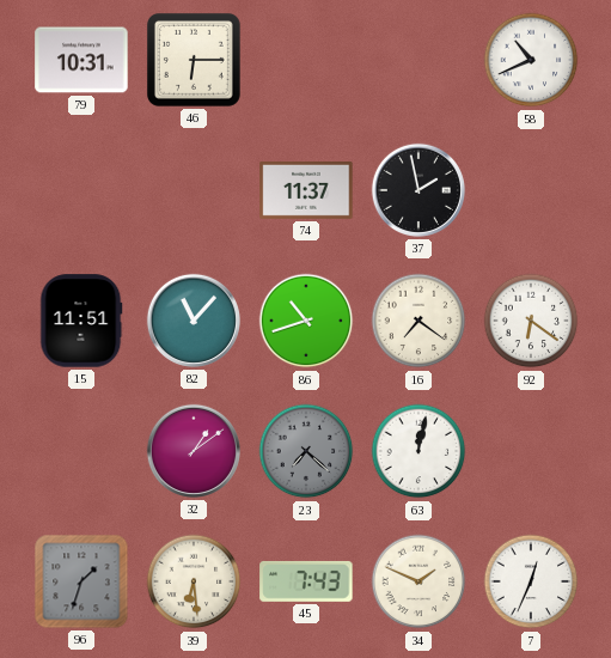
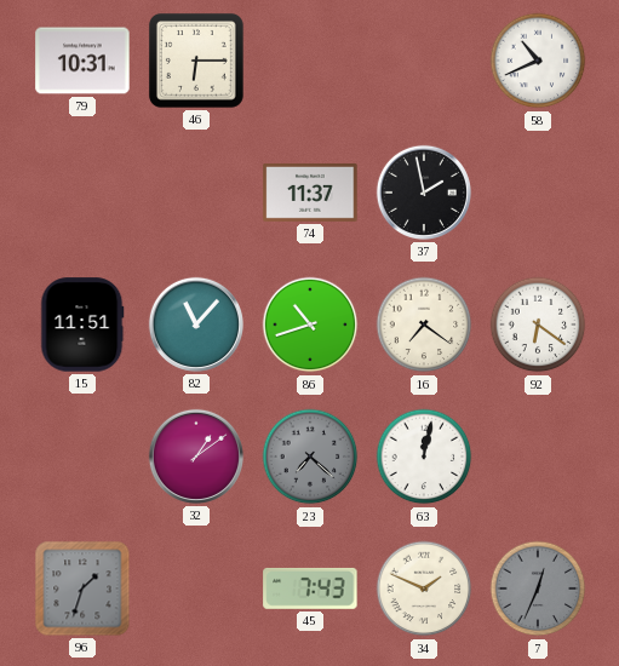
39: 6:29 -> none (194, 581)
7 dial: white -> grey (538, 589)
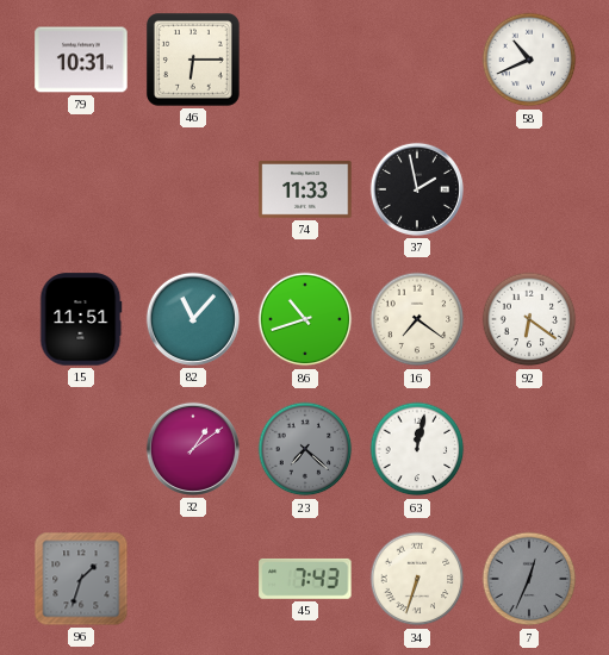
74: 11:37 -> 11:33 (305, 189)
34: 1:49 -> 6:33 (417, 579)
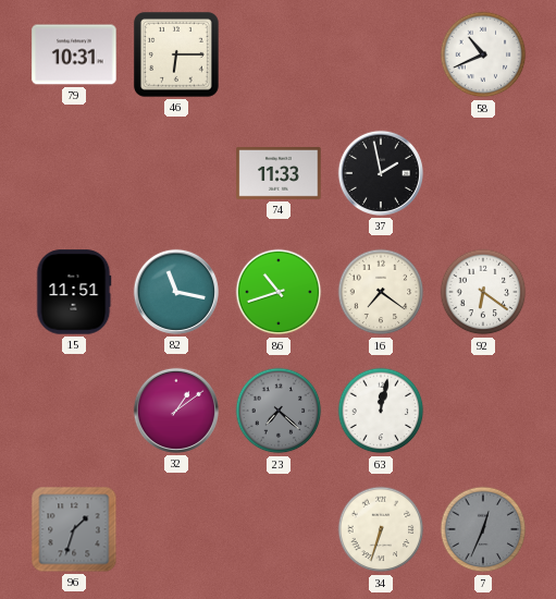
82: 11:07 -> 11:17 (176, 292)
45: 7:43 -> none (305, 579)
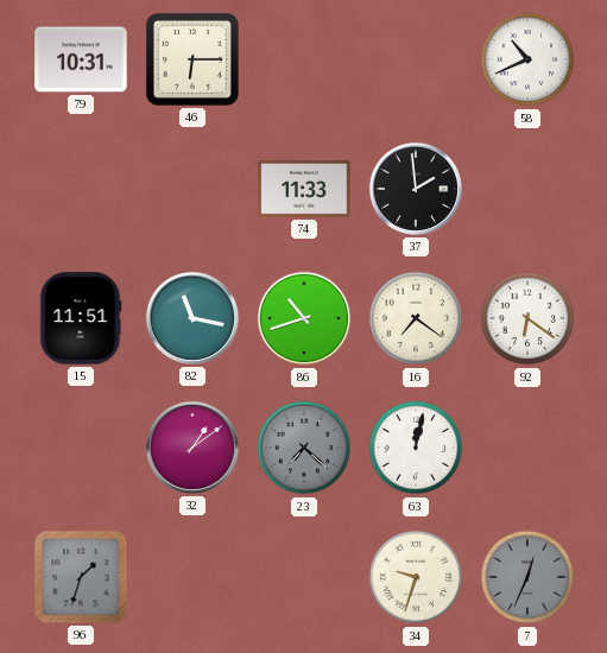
37: 1:58 -> 1:59 (416, 189)
34: 6:33 -> 9:33 (416, 577)
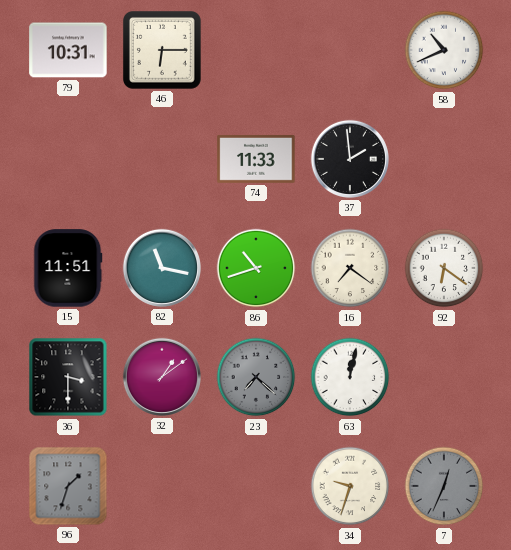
36: none -> 3:30 (68, 377)
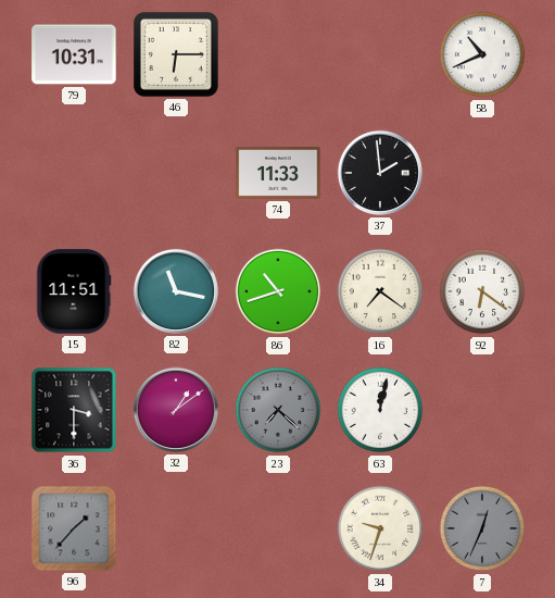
96: 1:33 -> 1:37 (74, 528)
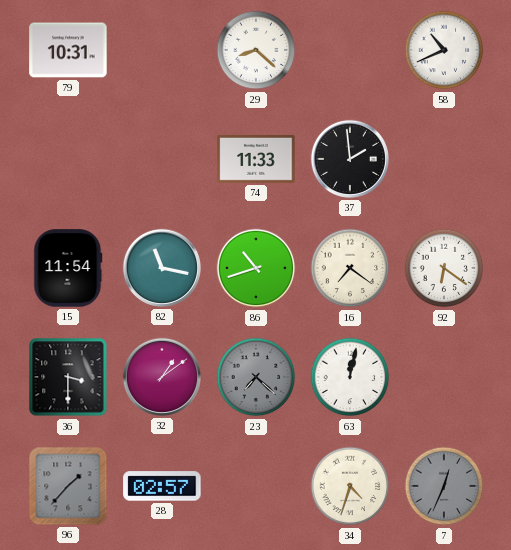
46: 6:15 -> none (176, 54)
29: none -> 8:22 (256, 50)
15: 11:51 -> 11:54 (68, 268)
28: none -> 02:57 (162, 486)
34: 9:33 -> 4:33 (350, 486)
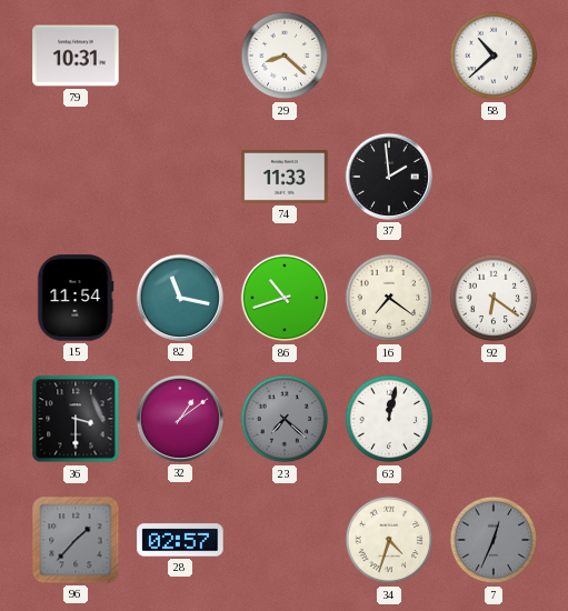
58: 10:41 -> 10:38 (494, 56)
